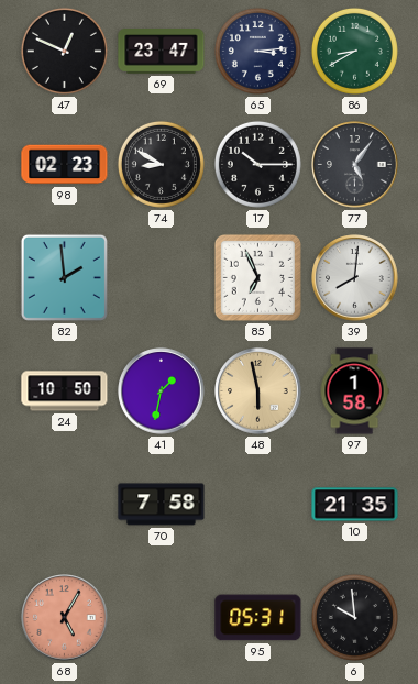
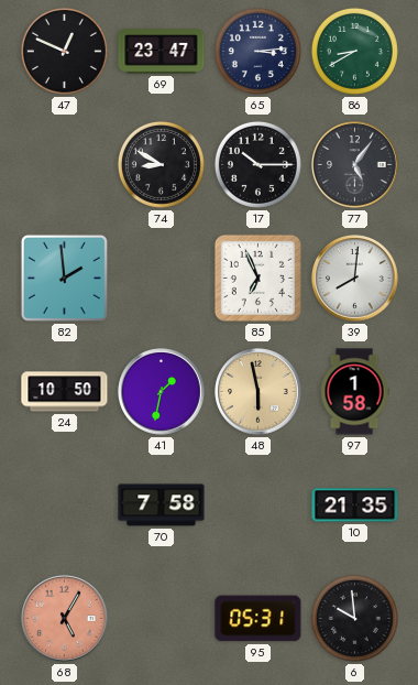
98: 02:23 -> none (65, 165)
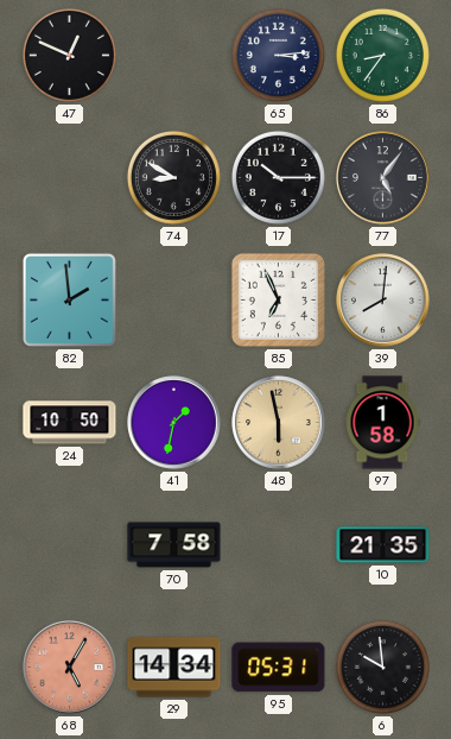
69: 23:47 -> none (162, 52)
86: 8:40 -> 8:36 (382, 55)
29: none -> 14:34 (174, 668)
